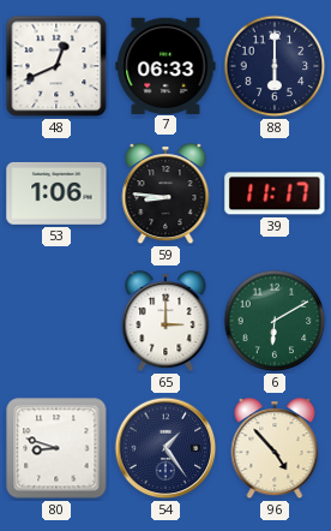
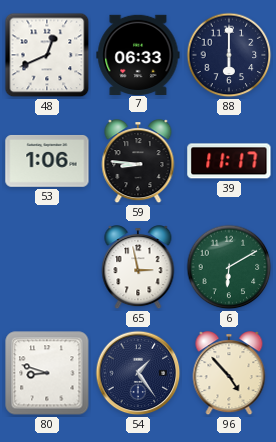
65: 3:00 -> 2:58 (138, 268)
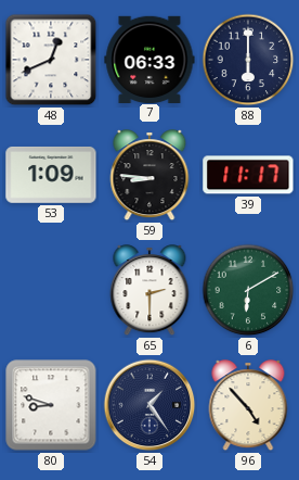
53: 1:06 -> 1:09 (51, 175)
65: 2:58 -> 2:30 (149, 291)
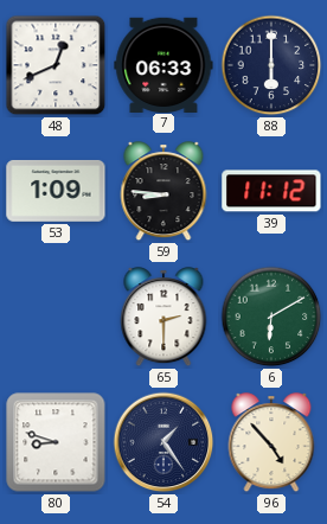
39: 11:17 -> 11:12 (271, 191)
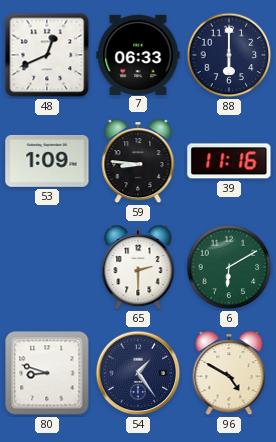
39: 11:12 -> 11:16 (229, 161)
96: 4:53 -> 4:50 (229, 374)
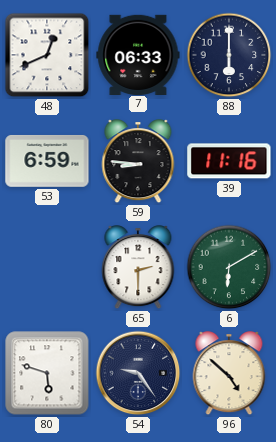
53: 1:09 -> 6:59 (47, 161)
80: 8:48 -> 5:48 (47, 373)
54: 1:24 -> 9:24 (138, 373)
96: 4:50 -> 4:52 (229, 374)
